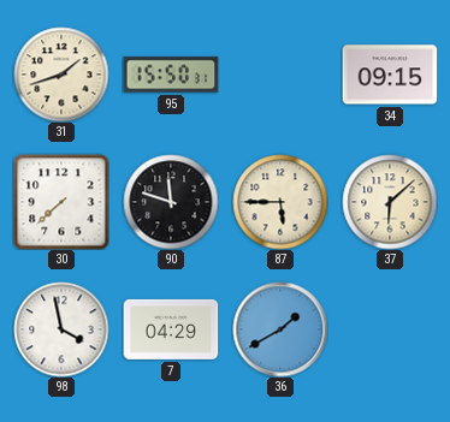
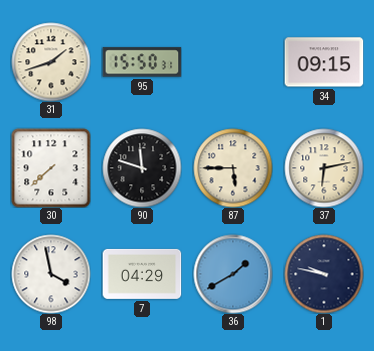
37: 6:08 -> 6:13 (324, 168)
1: none -> 9:47 (324, 274)
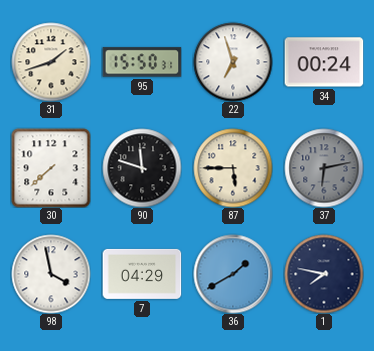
22: none -> 6:57 (233, 62)
34: 09:15 -> 00:24 (324, 62)
37 dial: cream -> grey (324, 168)
1: 9:47 -> 7:47 (324, 274)
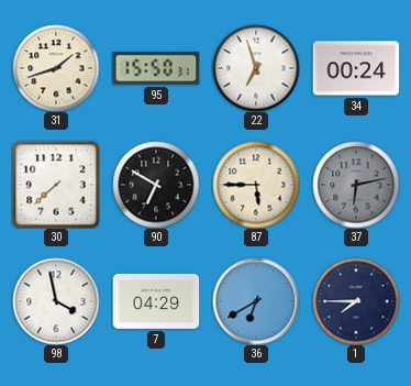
90: 11:48 -> 6:50 (156, 185)
36: 1:40 -> 6:40 (256, 301)
1: 7:47 -> 7:45 (356, 301)
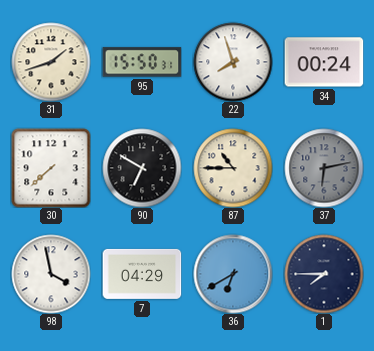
22: 6:57 -> 7:57 (233, 62)
87: 5:45 -> 10:45 (233, 168)
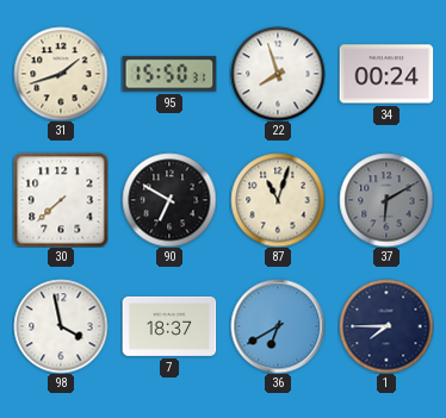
87: 10:45 -> 11:03 (278, 200)
37: 6:13 -> 6:10 (386, 200)
7: 04:29 -> 18:37 (169, 326)
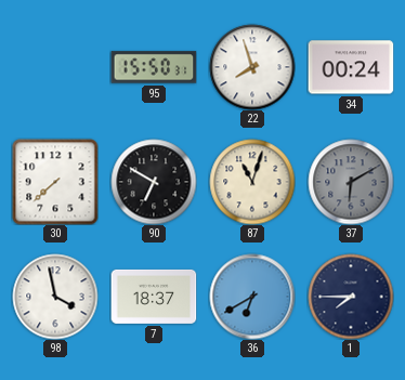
31: 1:42 -> none (61, 74)
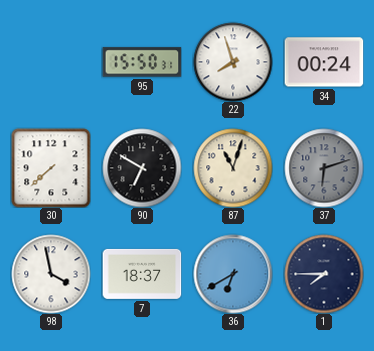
37: 6:10 -> 6:12 (324, 168)
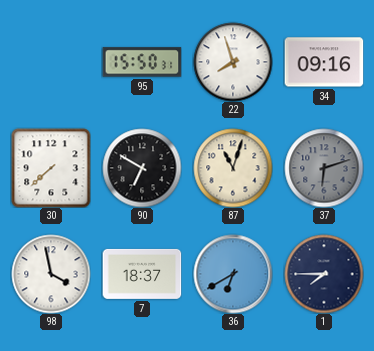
34: 00:24 -> 09:16 (324, 62)
